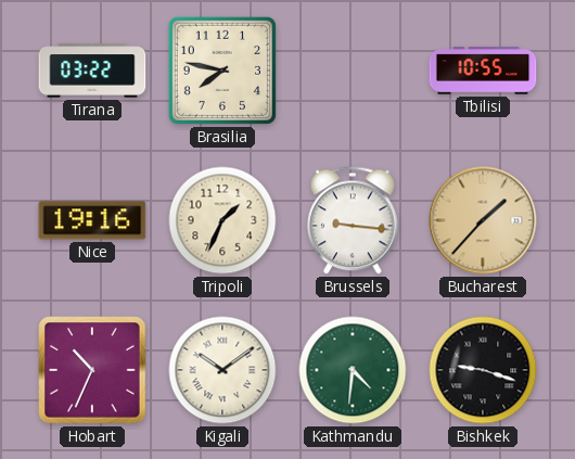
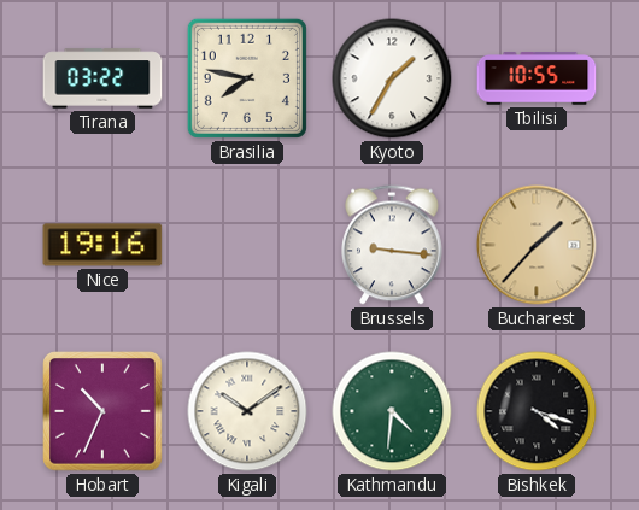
Kyoto: none -> 1:35 (392, 78)
Tripoli: 1:34 -> none (222, 220)
Bishkek: 9:18 -> 4:18 (537, 411)
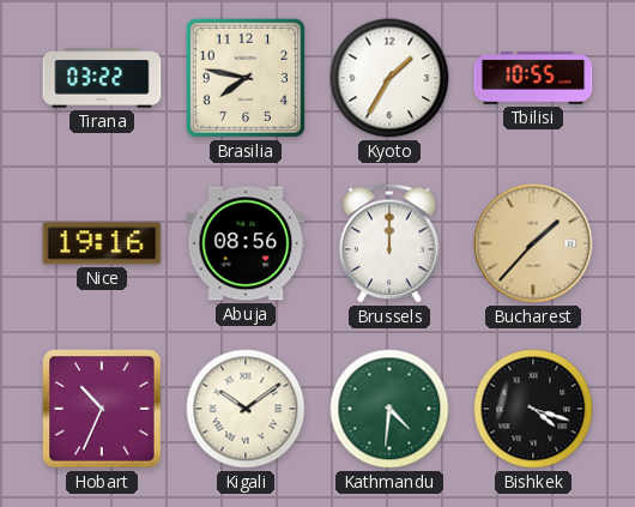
Abuja: none -> 08:56 (246, 243)
Brussels: 9:16 -> 12:00 (389, 243)
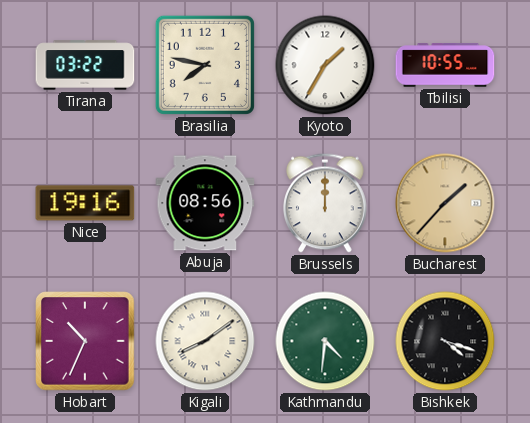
Kigali: 10:09 -> 8:09 (205, 341)
